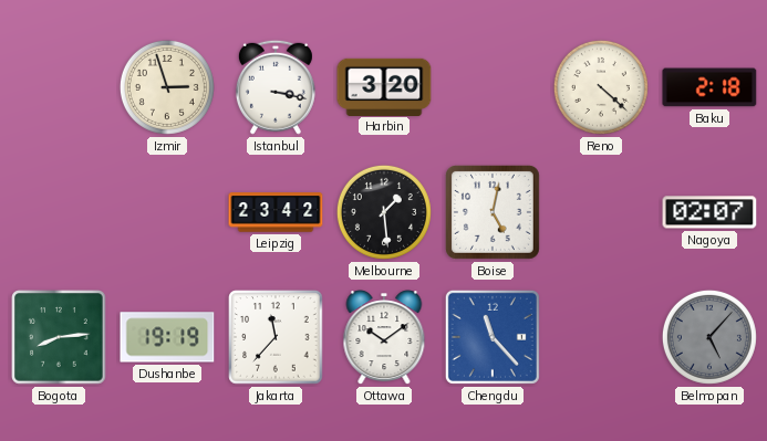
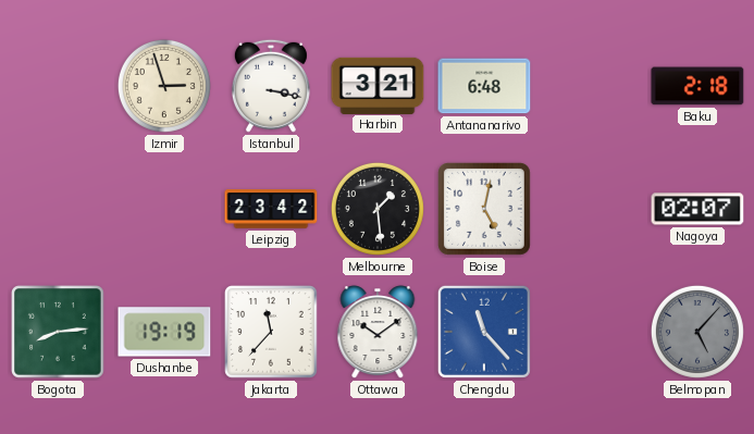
Harbin: 3:20 -> 3:21 (378, 85)
Antananarivo: none -> 6:48 (484, 86)
Reno: 4:22 -> none (601, 87)
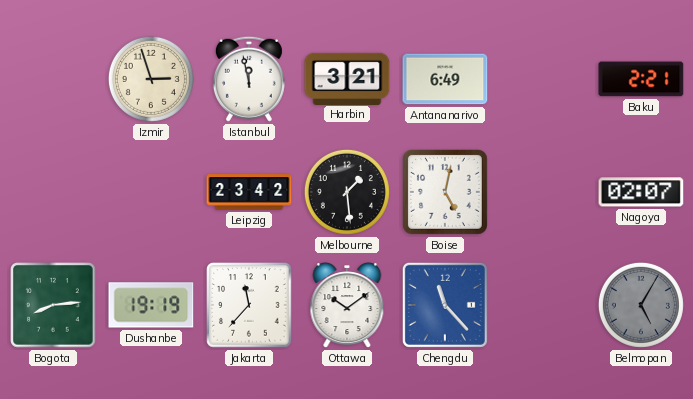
Istanbul: 3:17 -> 11:58 (249, 79)
Antananarivo: 6:48 -> 6:49 (445, 79)
Baku: 2:18 -> 2:21 (641, 79)
Belmopan: 5:07 -> 5:05 (641, 305)
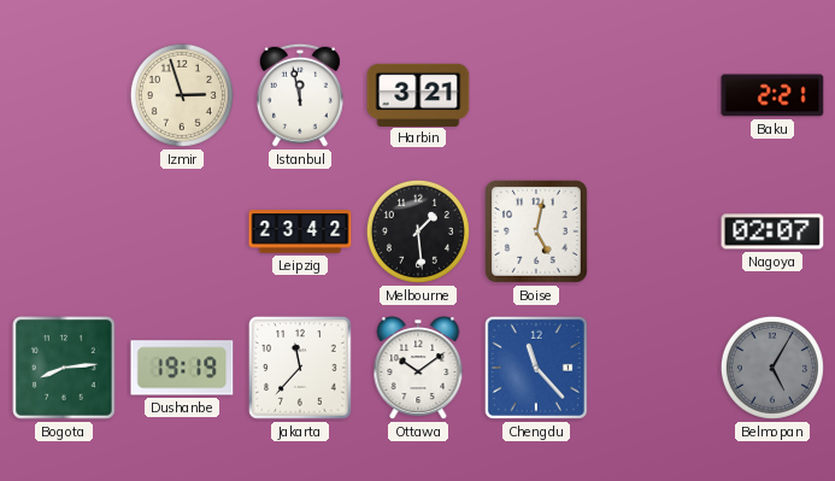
Antananarivo: 6:49 -> none (445, 79)
